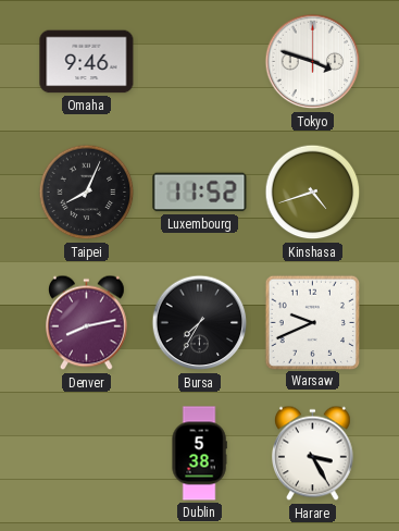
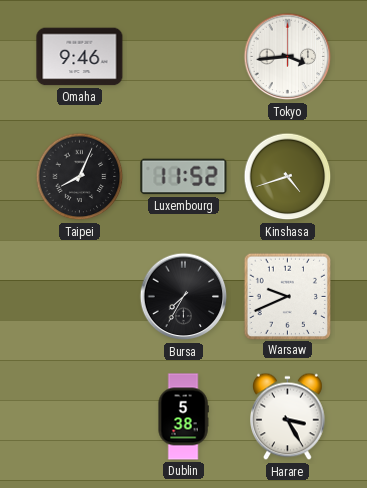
Tokyo: 3:48 -> 3:44 (288, 57)
Denver: 8:13 -> none (87, 323)
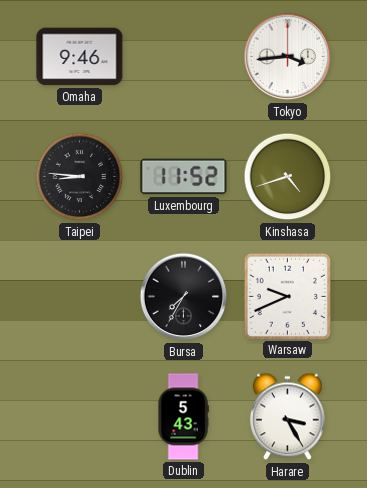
Taipei: 8:04 -> 8:46 (80, 177)
Dublin: 5:38 -> 5:43 (183, 417)
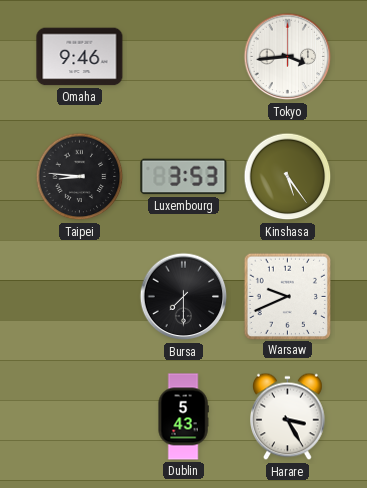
Luxembourg: 11:52 -> 3:53 (184, 177)
Kinshasa: 4:42 -> 5:24 (288, 177)
Bursa: 7:35 -> 7:30 (184, 297)
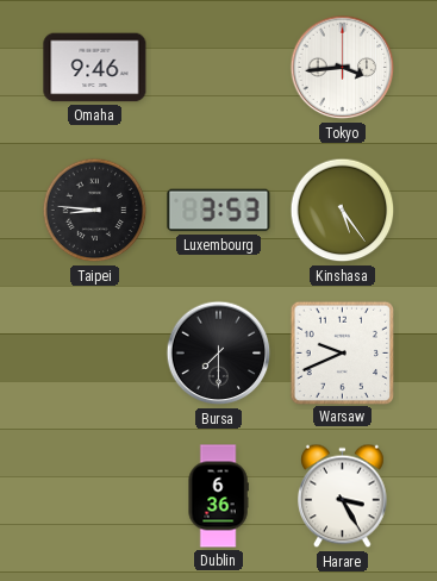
Dublin: 5:43 -> 6:36 (218, 496)
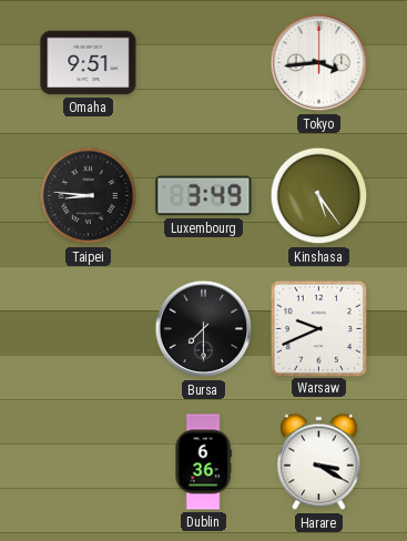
Omaha: 9:46 -> 9:51 (89, 63)
Luxembourg: 3:53 -> 3:49 (204, 196)
Harare: 3:25 -> 3:20 (319, 462)
